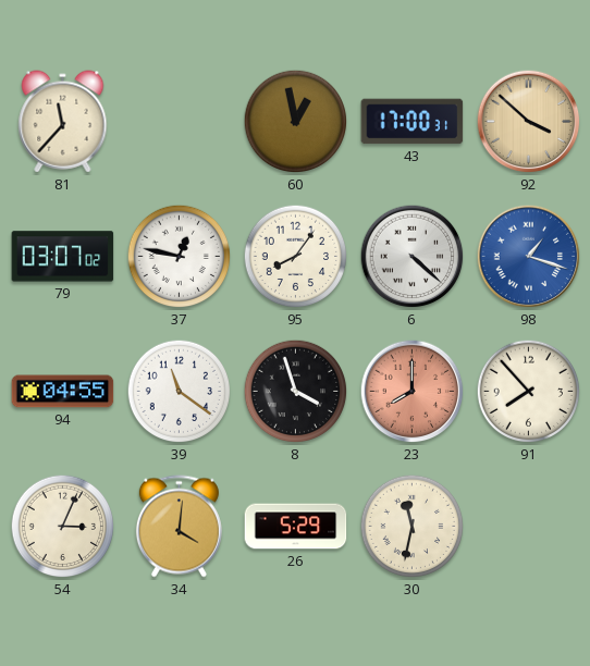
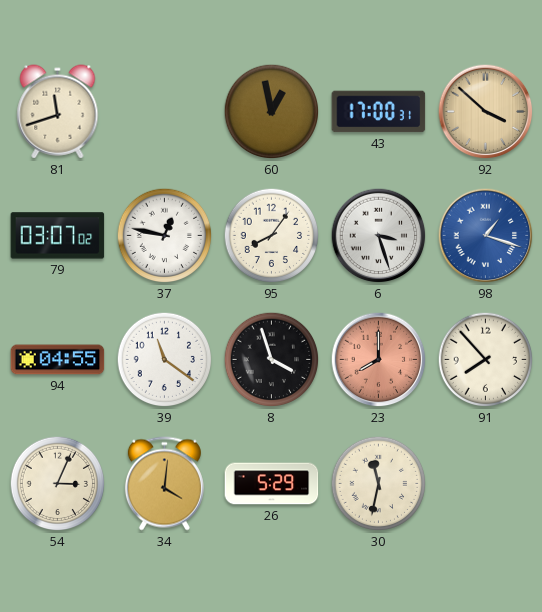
81: 11:37 -> 11:42 (58, 112)
6: 4:22 -> 3:27 (379, 236)
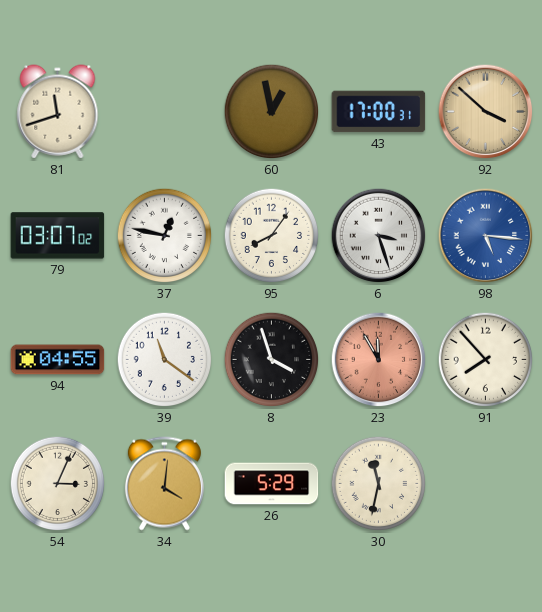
98: 1:18 -> 5:16 (486, 236)
23: 8:00 -> 11:55 (379, 360)
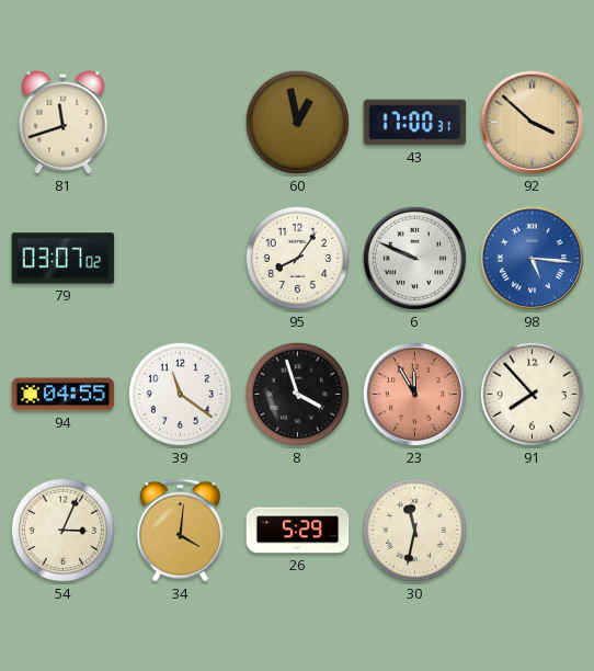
37: 12:47 -> none (165, 236)
6: 3:27 -> 9:49 (415, 259)
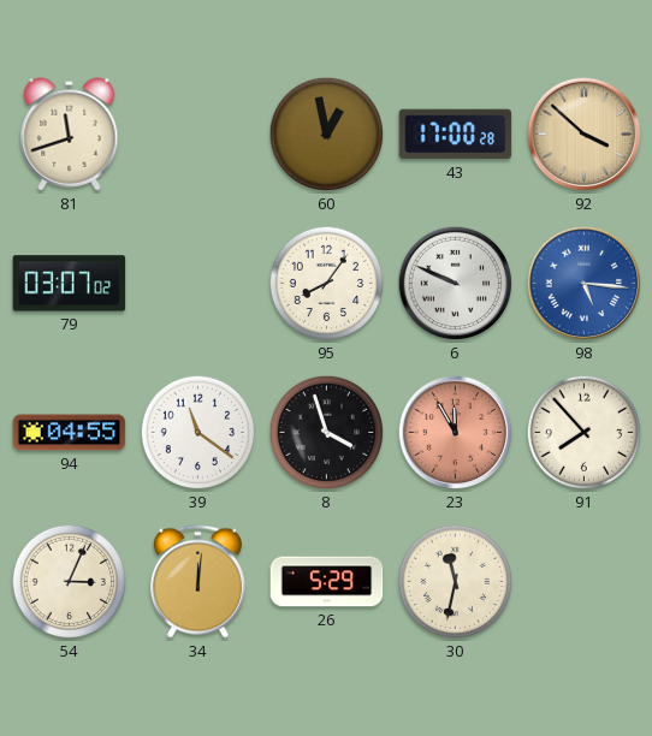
43: 17:00:31 -> 17:00:28 (456, 135)
34: 4:01 -> 12:01 (197, 582)
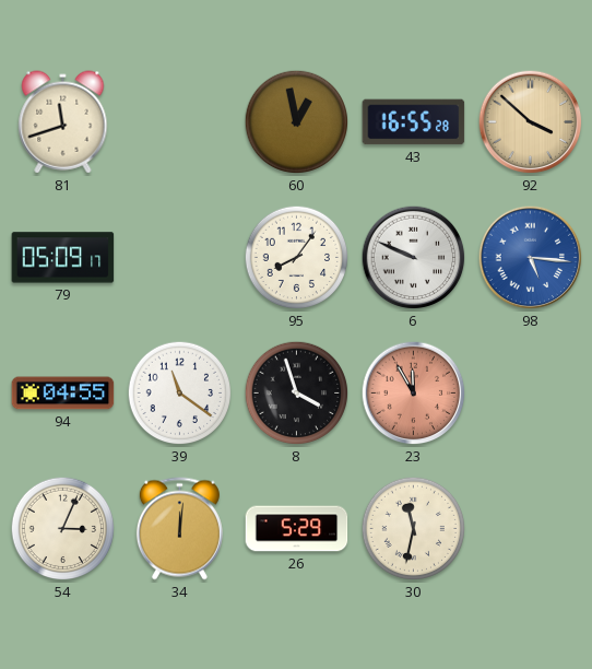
43: 17:00 -> 16:55 (414, 122)
79: 03:07 -> 05:09 (63, 258)
91: 7:53 -> none (585, 433)
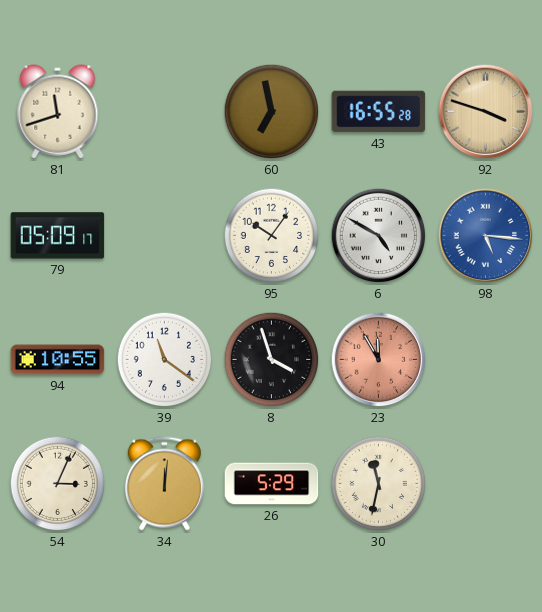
60: 12:58 -> 6:58 (272, 112)
92: 3:52 -> 3:48 (486, 112)
95: 8:06 -> 10:06 (272, 236)
6: 9:49 -> 4:50 (379, 236)
94: 04:55 -> 10:55 (58, 360)
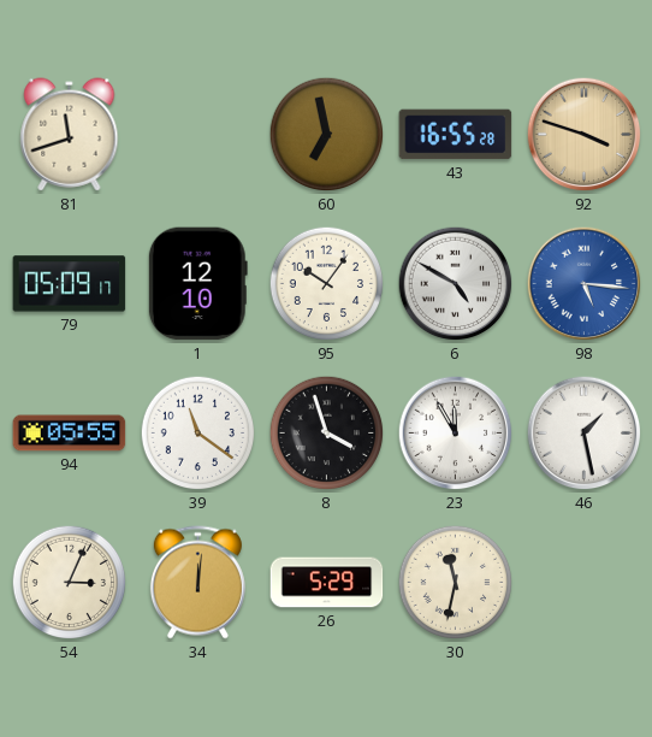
1: none -> 12:10 (197, 284)
94: 10:55 -> 05:55 (70, 434)
23 dial: salmon -> white (456, 434)
46: none -> 1:28 (585, 434)
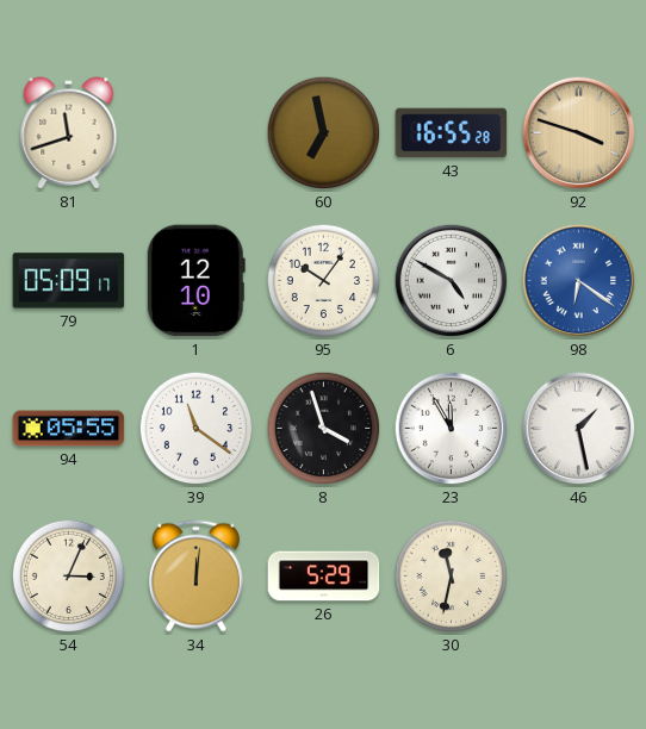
98: 5:16 -> 6:21 (579, 281)
